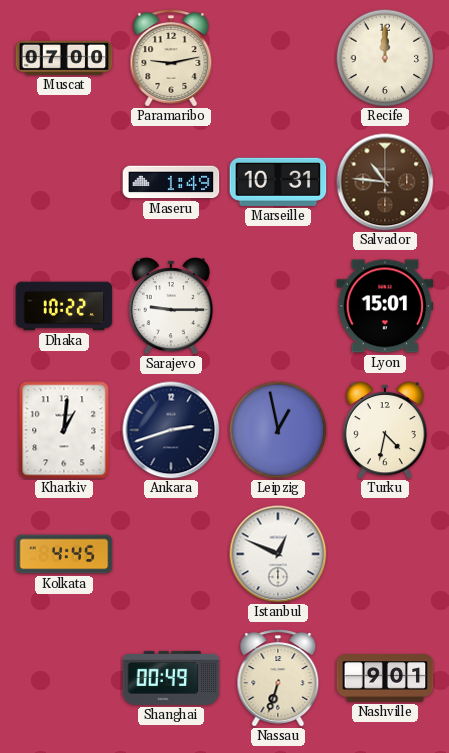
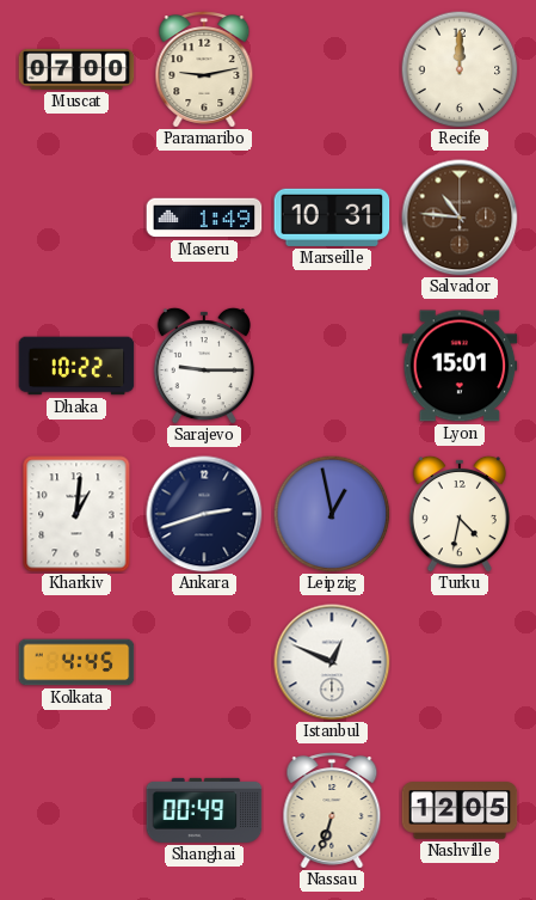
Nashville: 9:01 -> 12:05 (460, 810)
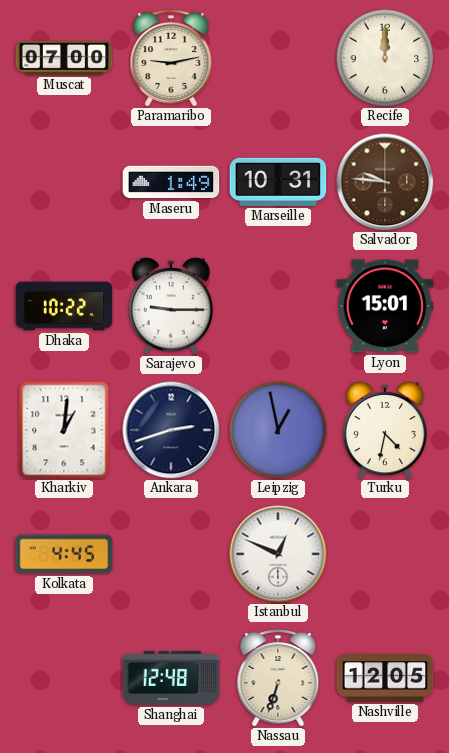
Salvador: 10:46 -> 9:46 (385, 182)
Shanghai: 00:49 -> 12:48 (171, 678)
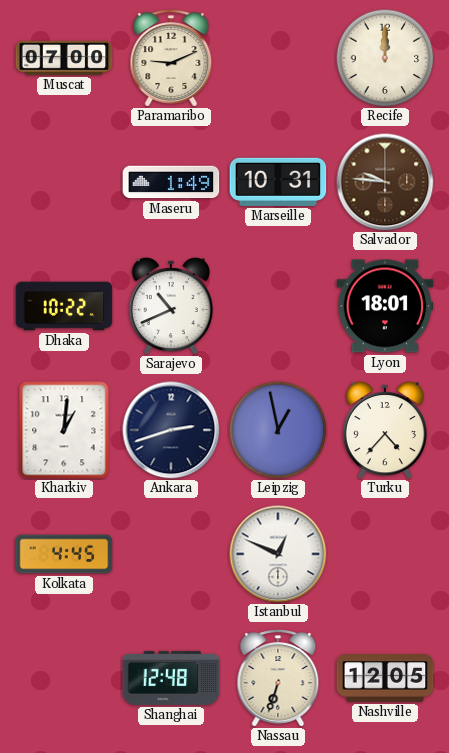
Paramaribo: 9:13 -> 9:11 (171, 58)
Sarajevo: 9:15 -> 10:41 (171, 306)
Lyon: 15:01 -> 18:01 (385, 306)
Turku: 4:32 -> 4:37 (385, 430)
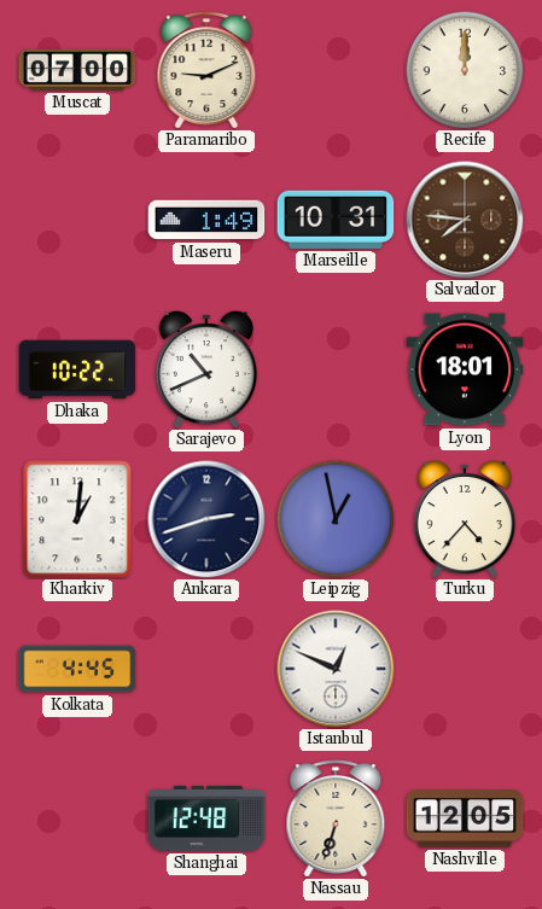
Salvador: 9:46 -> 7:46 (465, 220)
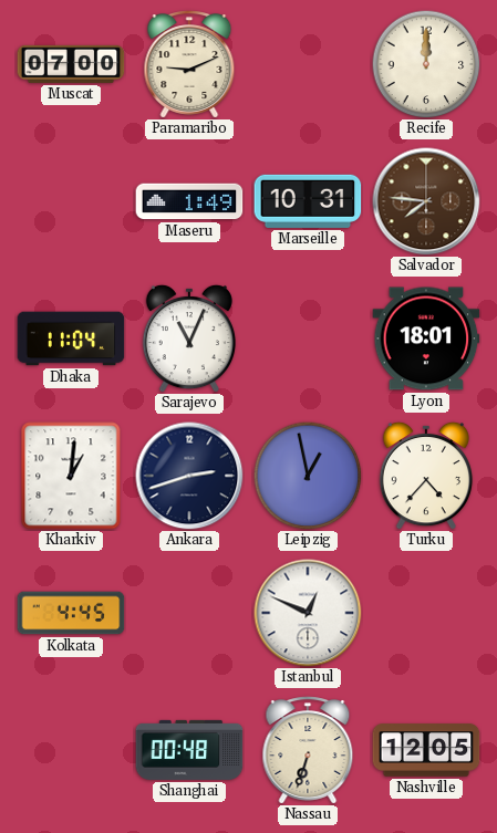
Dhaka: 10:22 -> 11:04 (71, 339)
Sarajevo: 10:41 -> 11:04 (189, 339)
Shanghai: 12:48 -> 00:48 (189, 750)
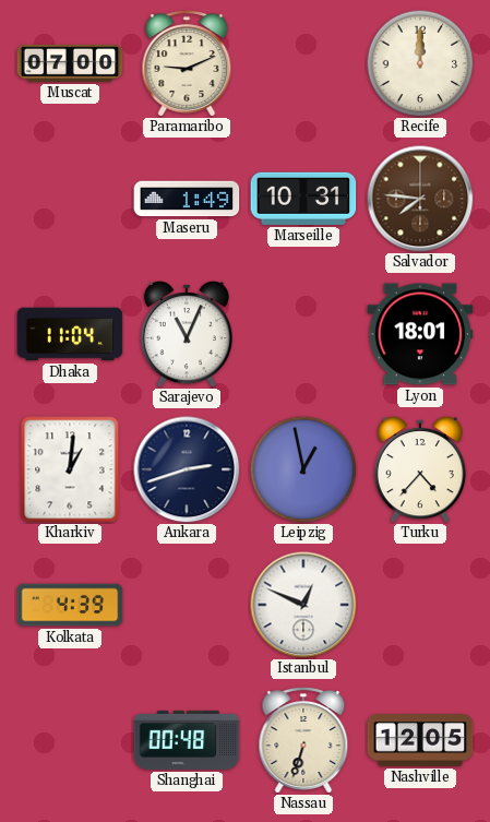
Kolkata: 4:45 -> 4:39 (70, 605)
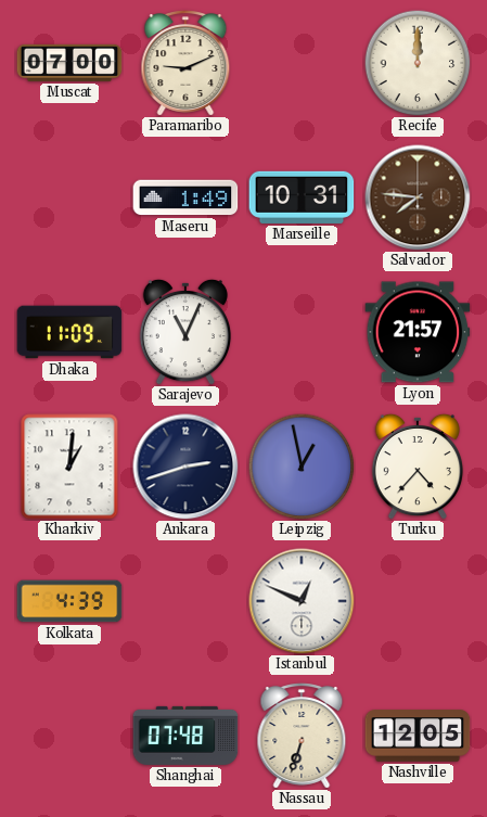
Dhaka: 11:04 -> 11:09 (69, 332)
Lyon: 18:01 -> 21:57 (418, 332)
Shanghai: 00:48 -> 07:48 (185, 736)
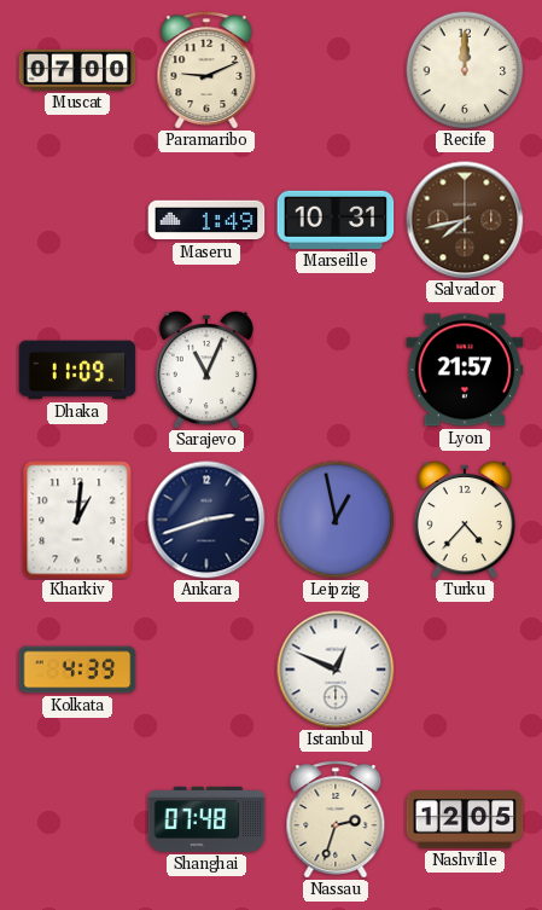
Salvador: 7:46 -> 7:43 (465, 220)
Nassau: 6:33 -> 2:33 (336, 819)
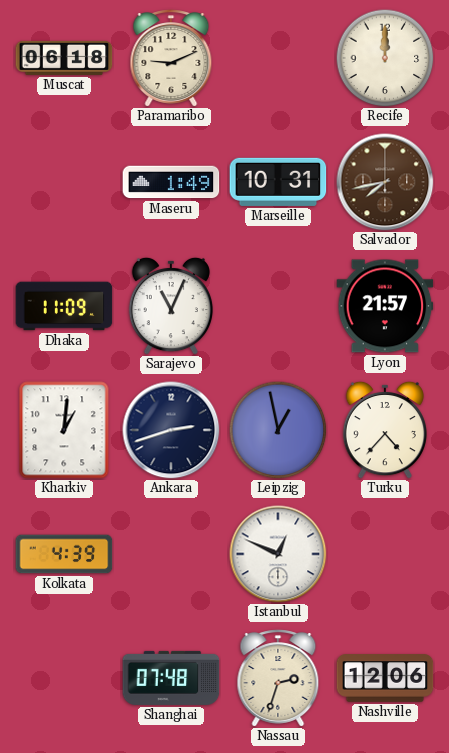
Muscat: 07:00 -> 06:18 (64, 58)
Nashville: 12:05 -> 12:06 (385, 678)
